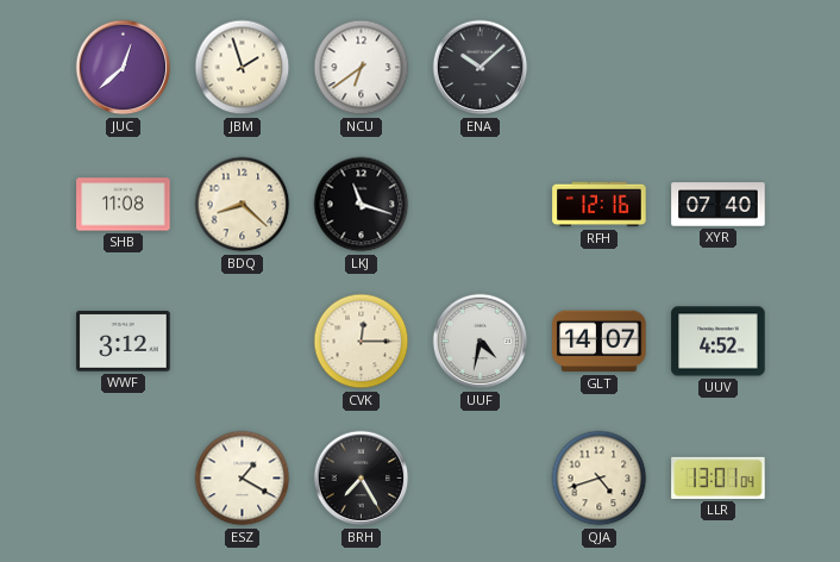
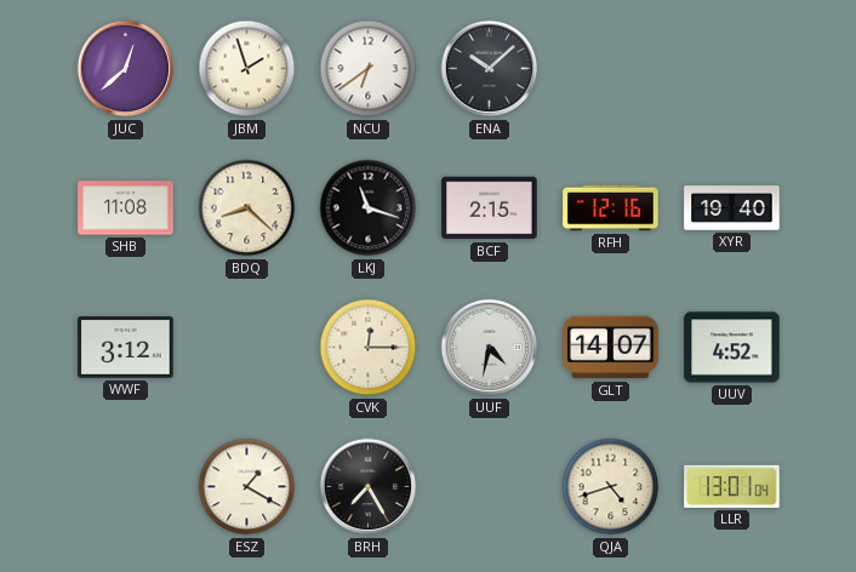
BCF: none -> 2:15 (490, 208)
XYR: 07:40 -> 19:40 (732, 208)
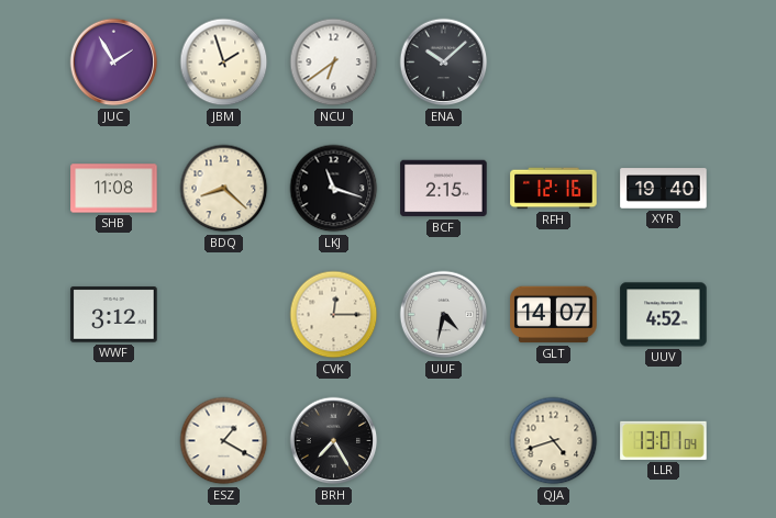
JUC: 12:38 -> 1:55 (114, 63)
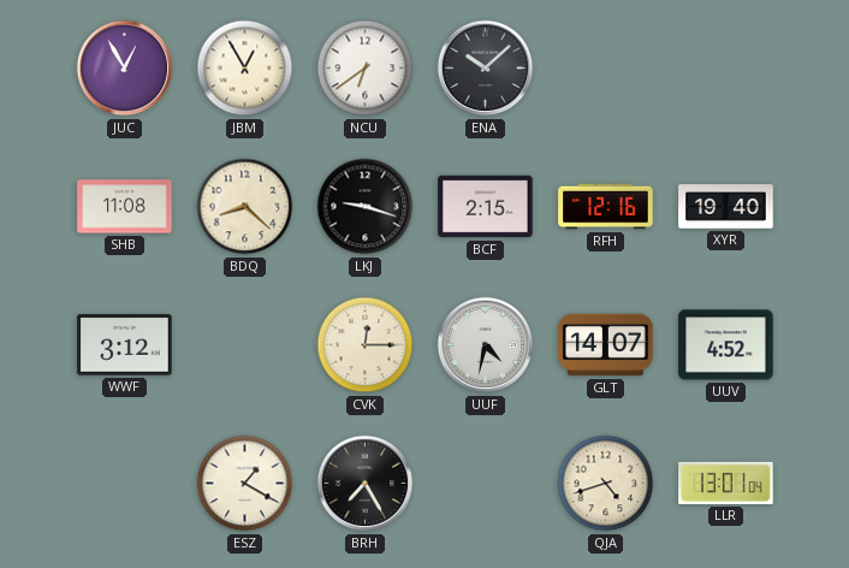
JUC: 1:55 -> 12:55 (125, 69)
JBM: 1:57 -> 12:55 (245, 69)
LKJ: 11:18 -> 9:18 (366, 207)
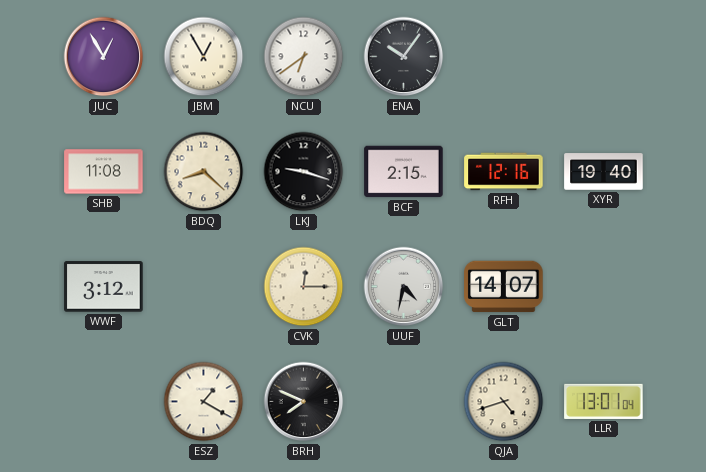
ENA: 10:08 -> 10:06 (404, 57)
UUV: 4:52 -> none (726, 345)
BRH: 7:25 -> 7:49 (304, 402)
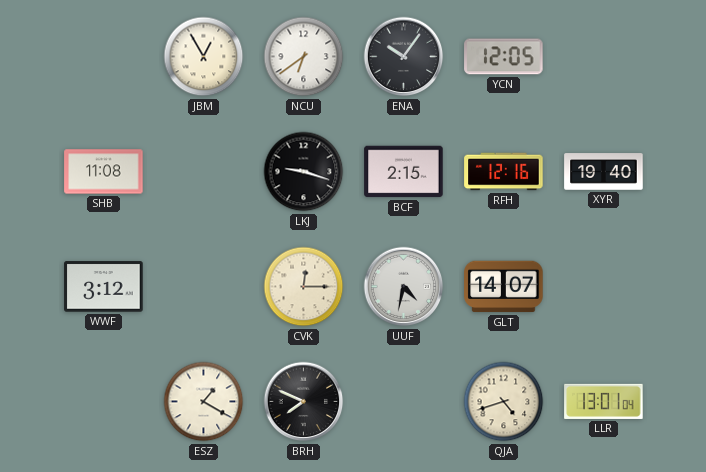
JUC: 12:55 -> none (104, 57)
YCN: none -> 12:05 (504, 57)
BDQ: 8:22 -> none (204, 172)
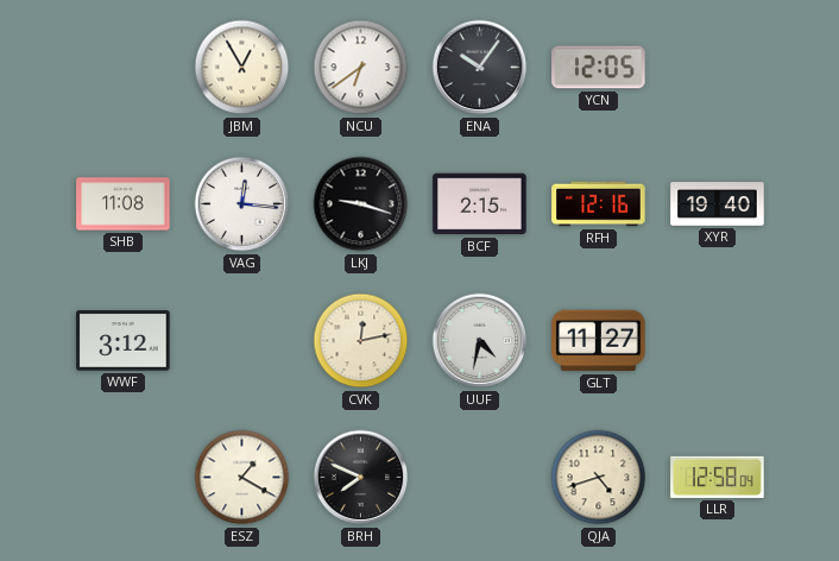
VAG: none -> 12:16 (242, 204)
CVK: 12:15 -> 12:13 (361, 341)
GLT: 14:07 -> 11:27 (599, 341)
LLR: 13:01 -> 12:58 (718, 477)
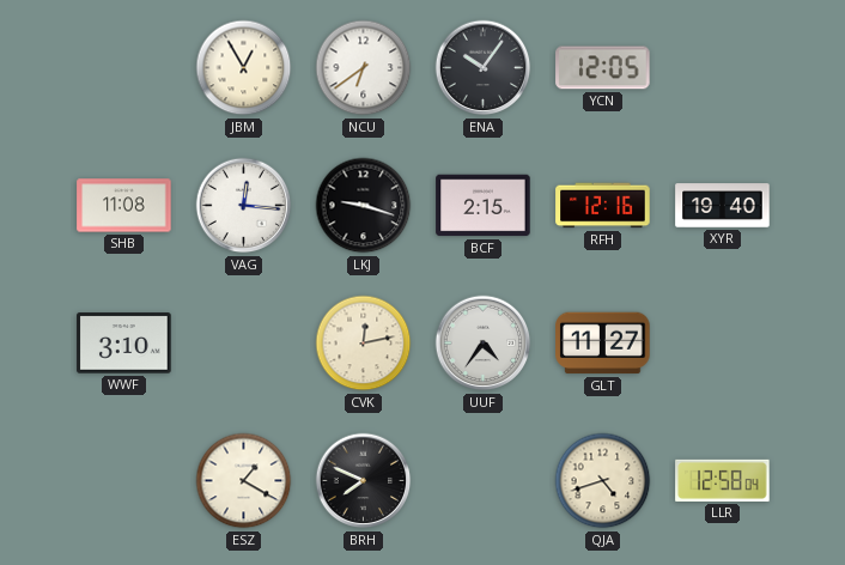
WWF: 3:12 -> 3:10 (124, 344)
UUF: 4:32 -> 4:36 (484, 344)
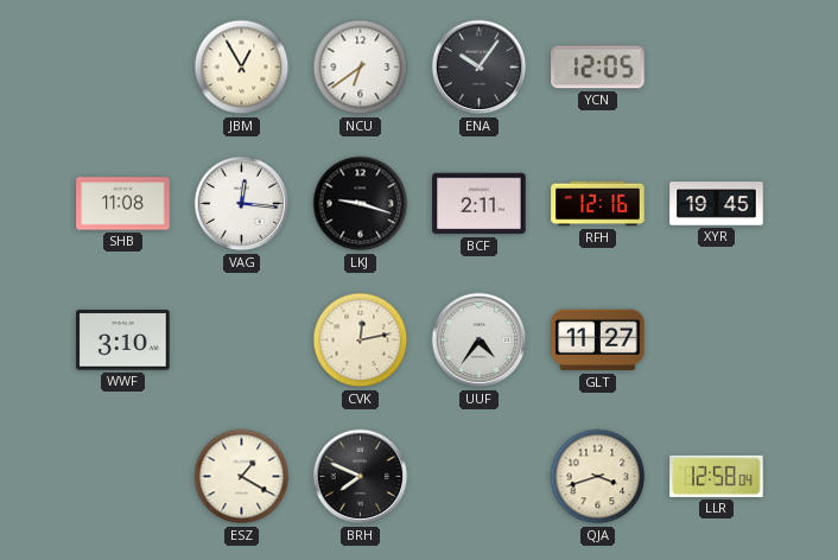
BCF: 2:15 -> 2:11 (480, 204)
XYR: 19:40 -> 19:45 (717, 204)
QJA: 4:42 -> 3:42 (598, 477)
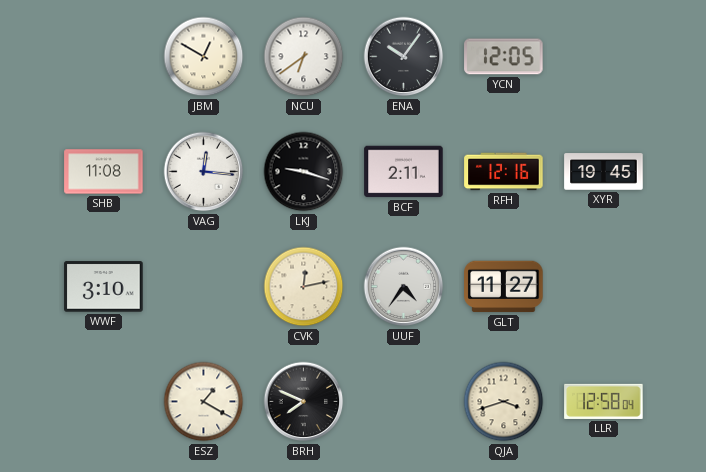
JBM: 12:55 -> 12:50 (204, 57)
